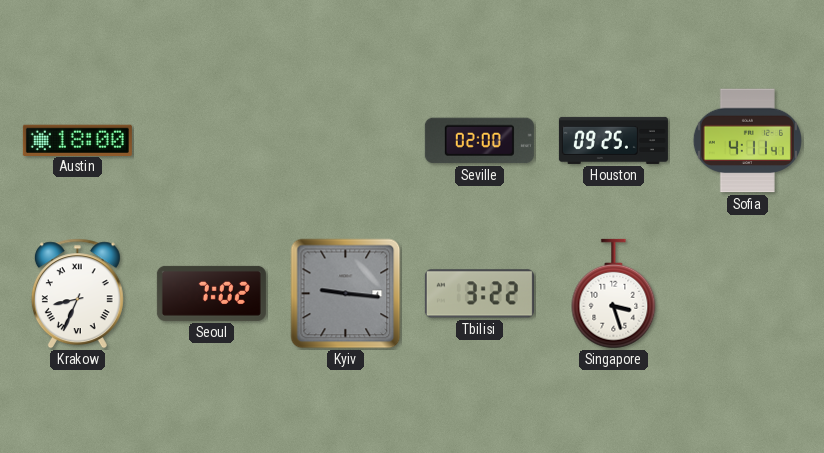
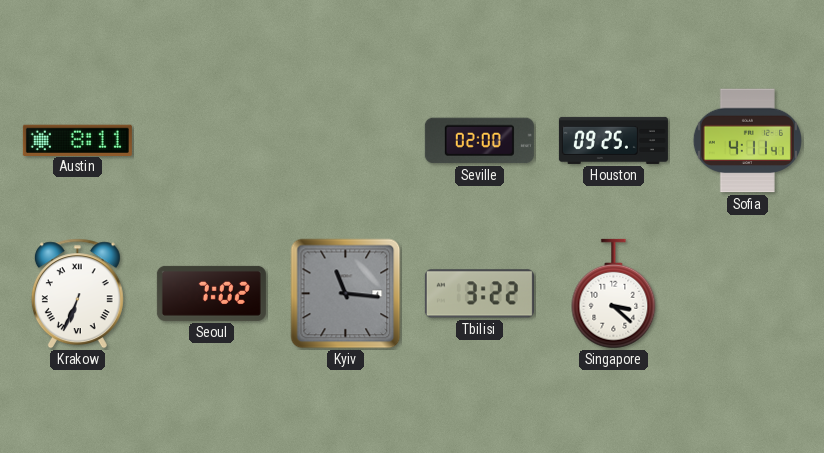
Austin: 18:00 -> 8:11 (77, 140)
Krakow: 8:34 -> 6:34 (77, 294)
Kyiv: 9:16 -> 11:16 (346, 294)
Singapore: 3:27 -> 3:22 (614, 294)
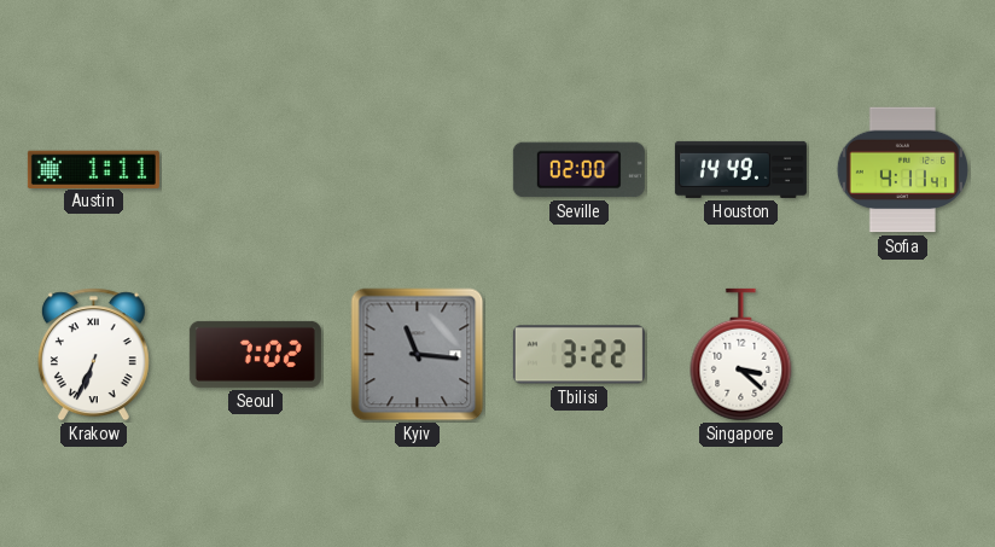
Austin: 8:11 -> 1:11 (93, 169)
Houston: 09:25 -> 14:49 (740, 169)
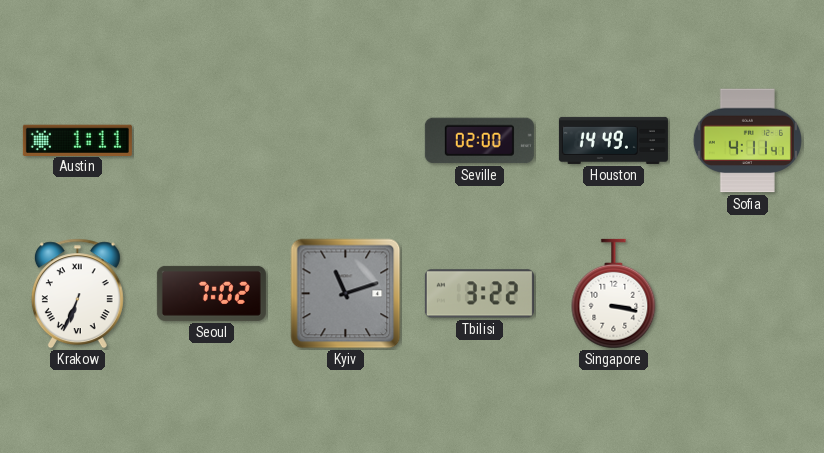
Kyiv: 11:16 -> 11:12 (346, 294)
Singapore: 3:22 -> 3:17 (614, 294)
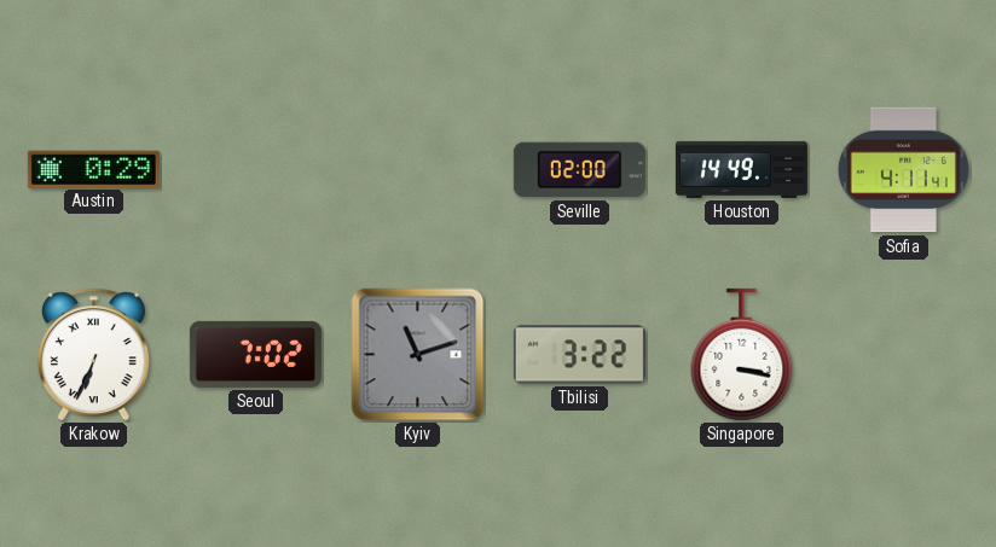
Austin: 1:11 -> 0:29 (93, 169)
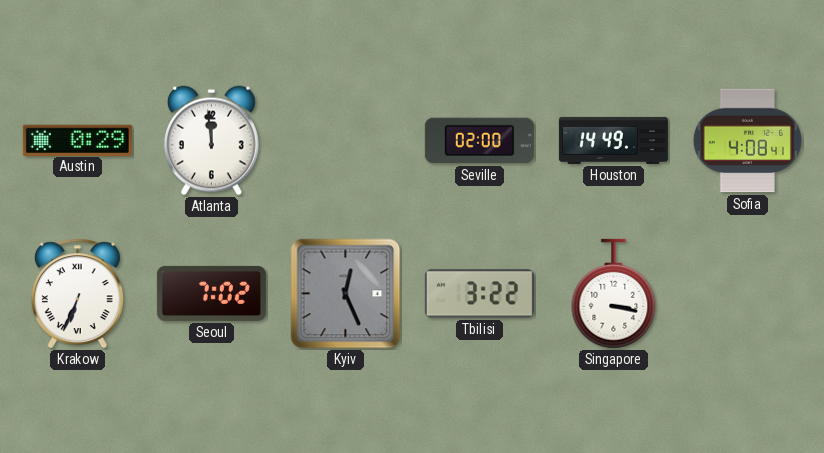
Atlanta: none -> 11:59 (211, 141)
Sofia: 4:11 -> 4:08 (747, 141)
Kyiv: 11:12 -> 12:26 (346, 294)
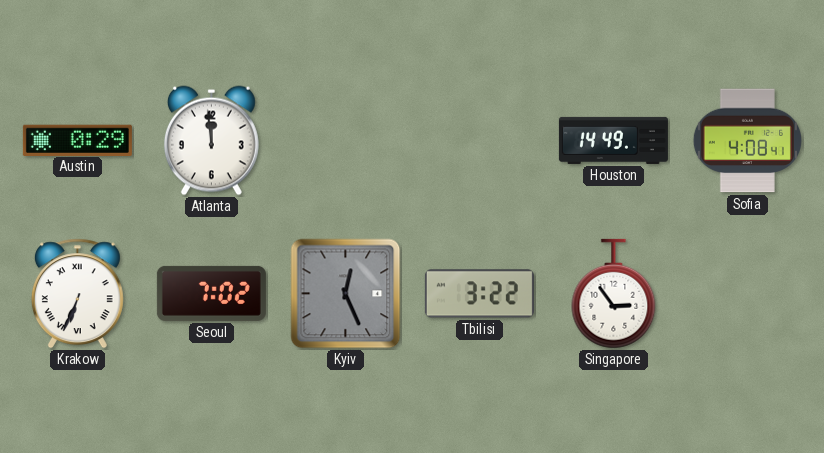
Seville: 02:00 -> none (479, 141)
Singapore: 3:17 -> 2:54 (614, 294)
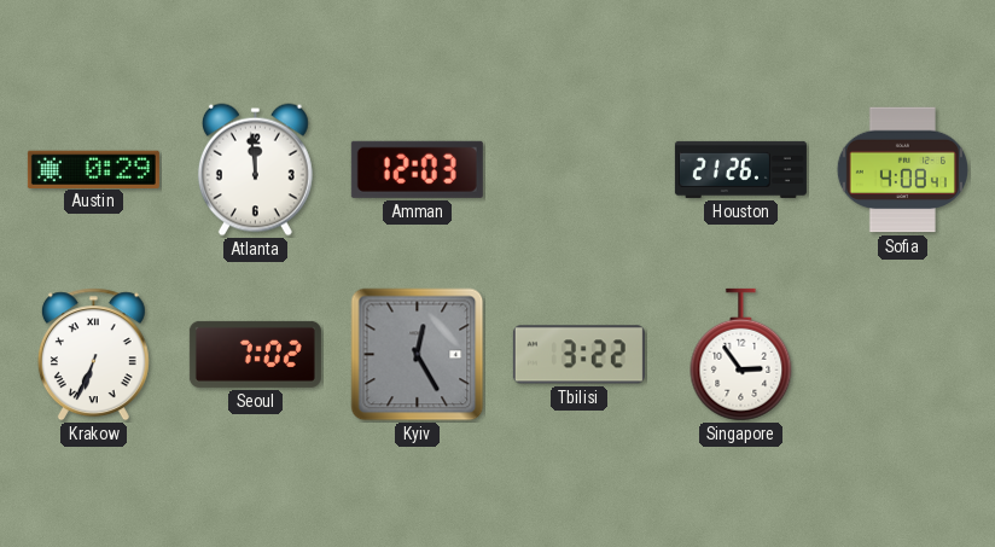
Amman: none -> 12:03 (417, 169)
Houston: 14:49 -> 21:26 (740, 169)
Kyiv: 12:26 -> 12:25 (418, 355)
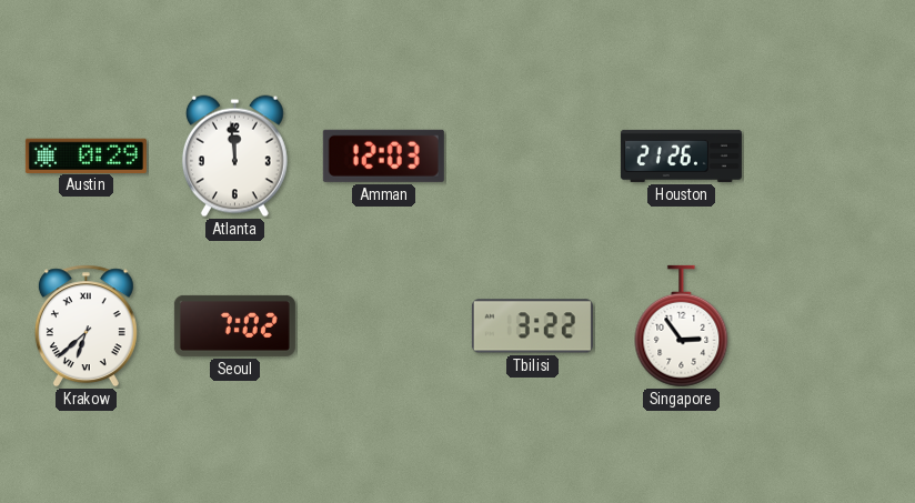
Sofia: 4:08 -> none (902, 170)
Krakow: 6:34 -> 6:38 (86, 326)
Kyiv: 12:25 -> none (418, 355)
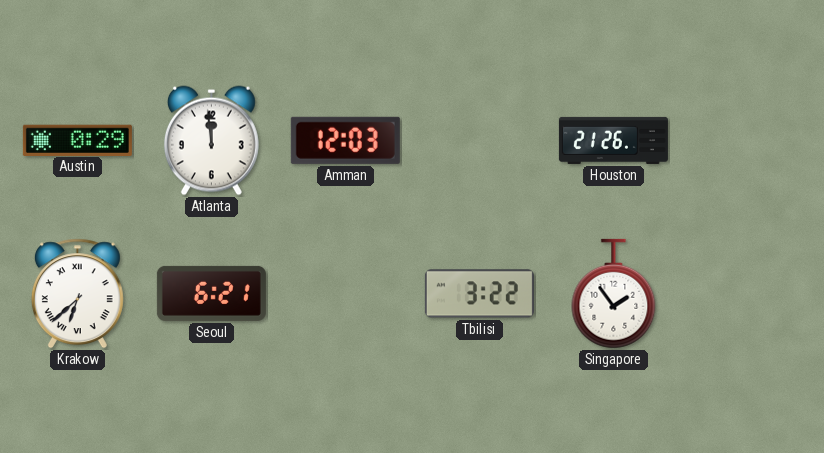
Seoul: 7:02 -> 6:21 (211, 293)
Singapore: 2:54 -> 1:54 (614, 294)
